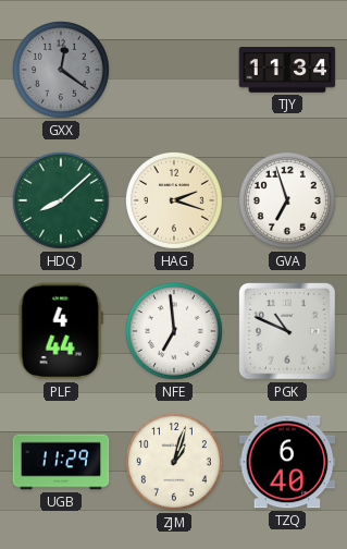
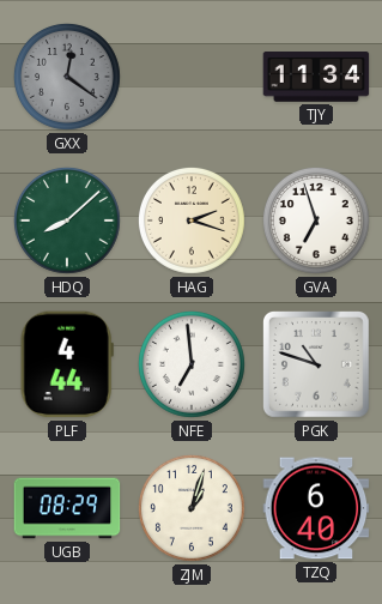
PGK: 10:49 -> 10:48 (317, 366)
UGB: 11:29 -> 08:29 (67, 508)
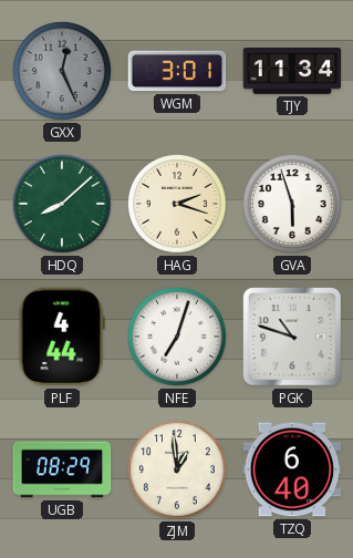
GXX: 12:21 -> 12:26 (62, 71)
WGM: none -> 3:01 (177, 71)
GVA: 6:57 -> 5:57 (292, 204)
NFE: 6:59 -> 7:03 (177, 337)
ZJM: 1:03 -> 12:59 (177, 469)
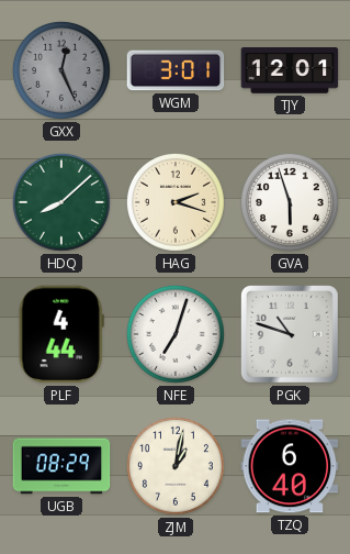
TJY: 11:34 -> 12:01 (290, 71)
ZJM: 12:59 -> 1:02 (176, 466)
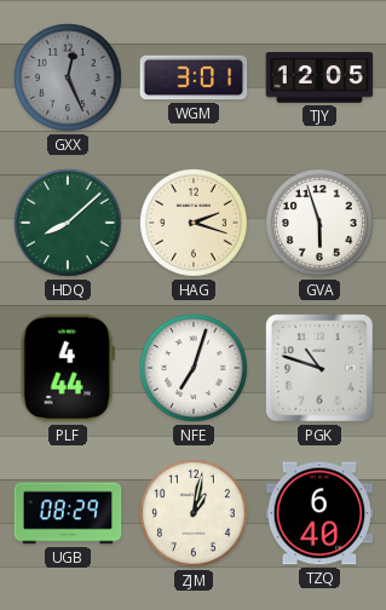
TJY: 12:01 -> 12:05 (319, 79)
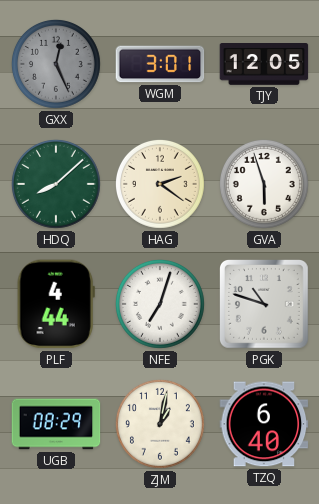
HAG: 2:18 -> 2:21 (160, 184)
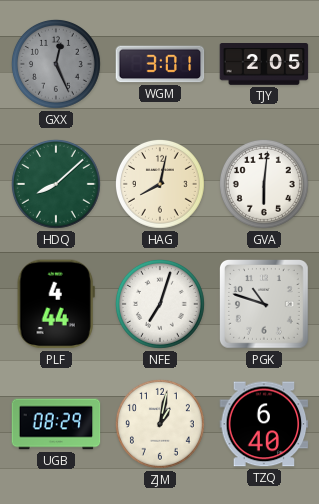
TJY: 12:05 -> 2:05 (264, 65)
HAG: 2:21 -> 8:02 (160, 184)
GVA: 5:57 -> 6:01 (264, 184)
